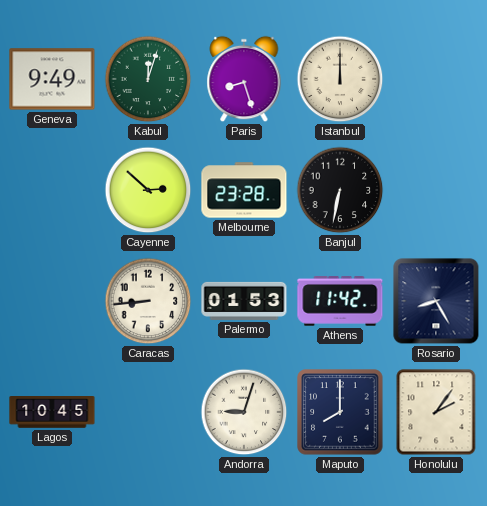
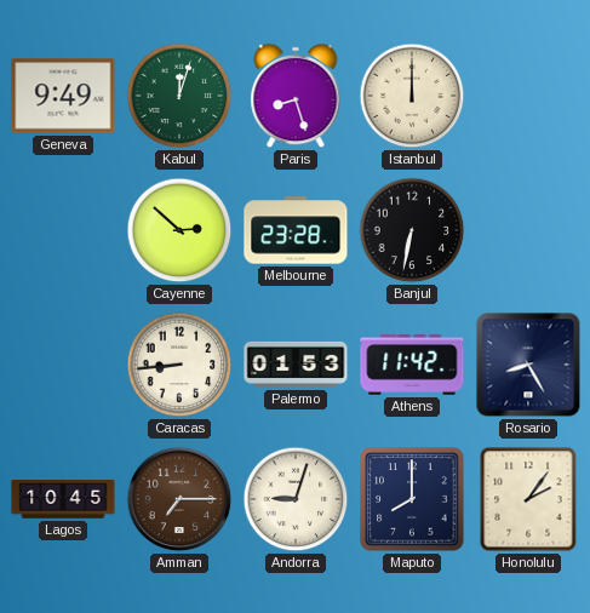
Amman: none -> 7:15 (179, 499)
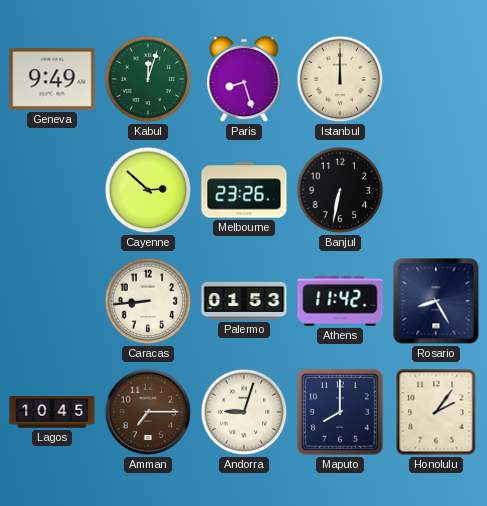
Melbourne: 23:28 -> 23:26 (244, 190)
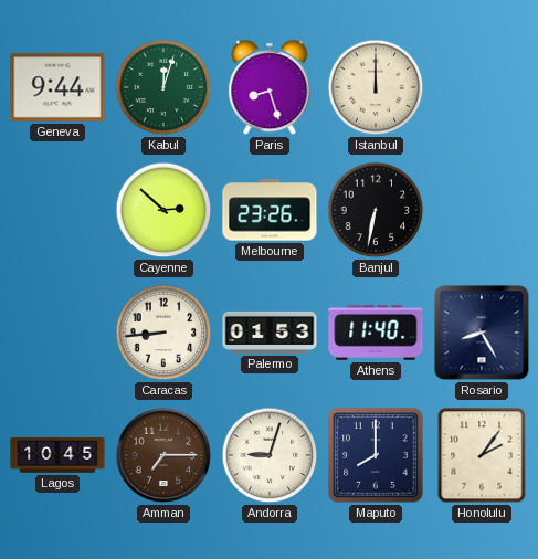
Geneva: 9:49 -> 9:44 (57, 87)
Athens: 11:42 -> 11:40 (376, 334)
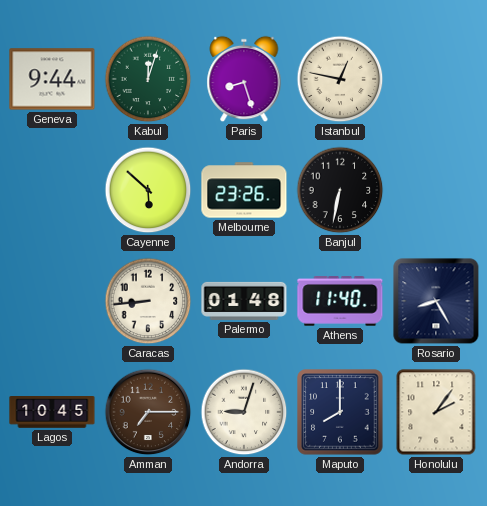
Istanbul: 12:00 -> 12:47 (340, 79)
Cayenne: 2:52 -> 5:52 (148, 190)
Palermo: 01:53 -> 01:48 (244, 301)
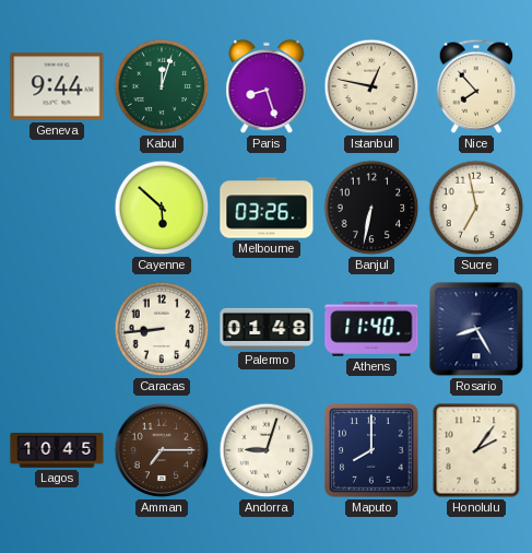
Nice: none -> 7:53 (476, 86)
Melbourne: 23:26 -> 03:26 (267, 208)
Sucre: none -> 6:58 (476, 208)
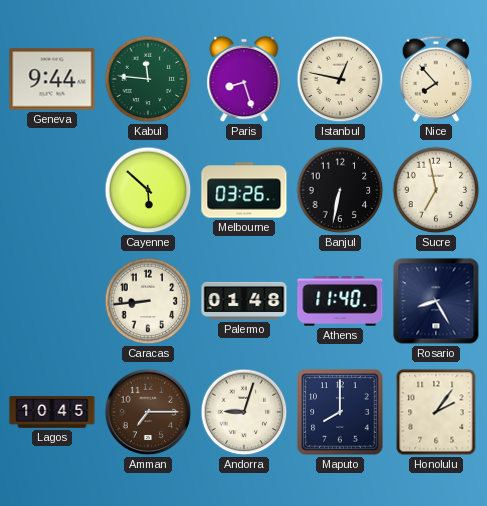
Kabul: 12:03 -> 11:46 (148, 79)
